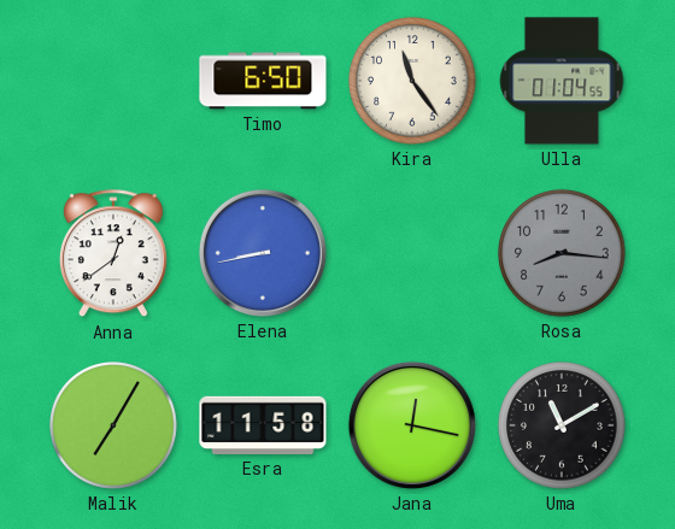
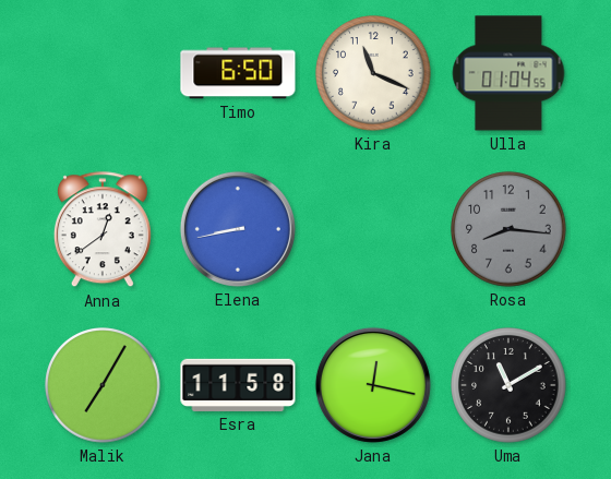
Kira: 11:24 -> 11:19 (373, 73)
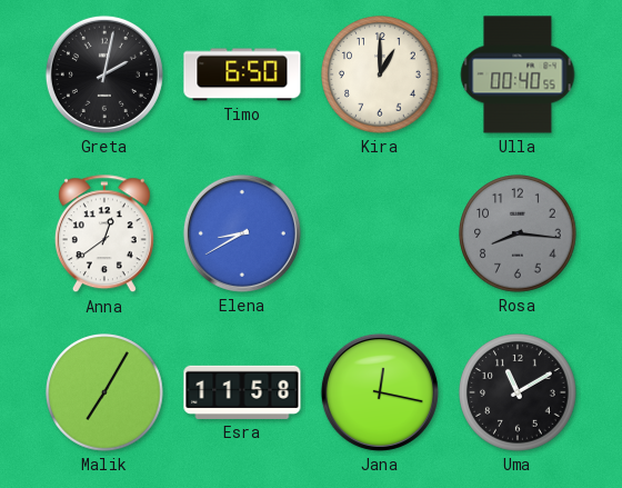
Greta: none -> 2:02 (104, 74)
Kira: 11:19 -> 1:00 (380, 74)
Ulla: 01:04 -> 00:40 (518, 74)
Elena: 8:43 -> 8:40 (242, 233)
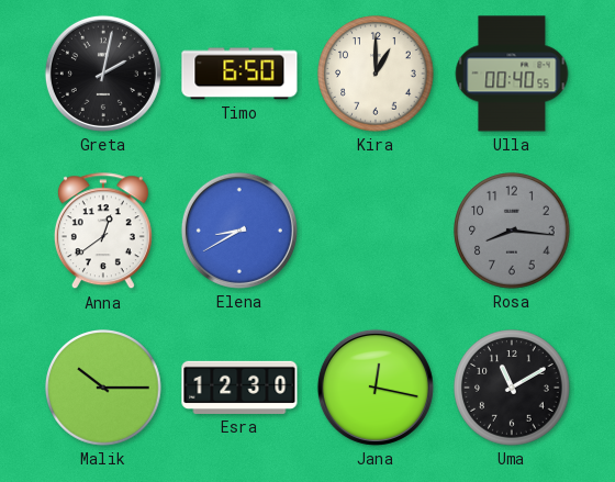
Malik: 7:05 -> 10:15 (103, 388)
Esra: 11:58 -> 12:30 (239, 388)
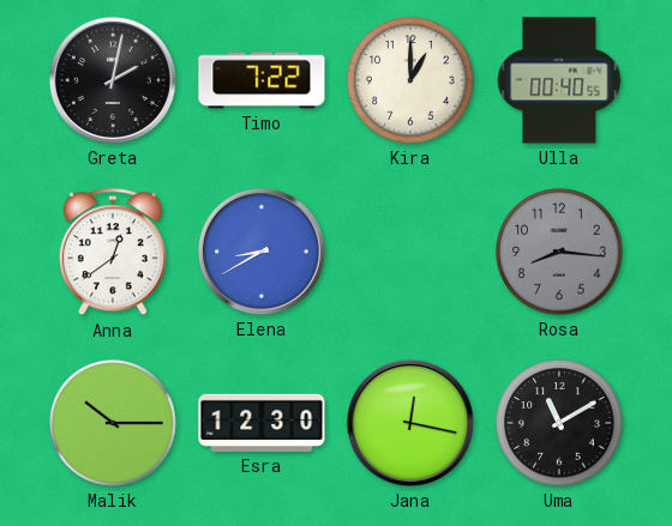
Timo: 6:50 -> 7:22 (262, 80)
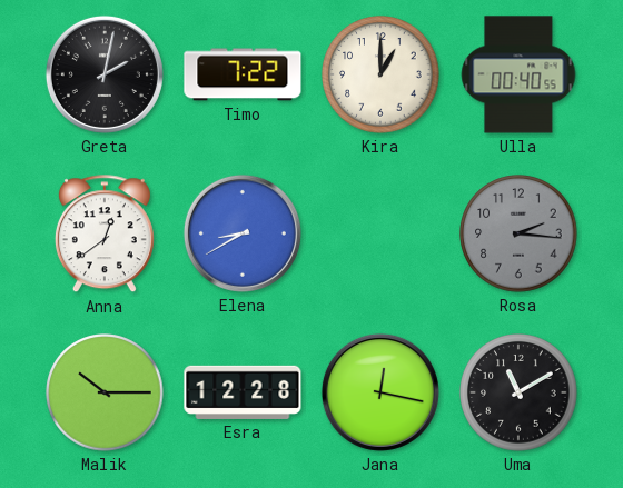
Rosa: 8:16 -> 2:16 (518, 233)
Esra: 12:30 -> 12:28 (243, 392)
